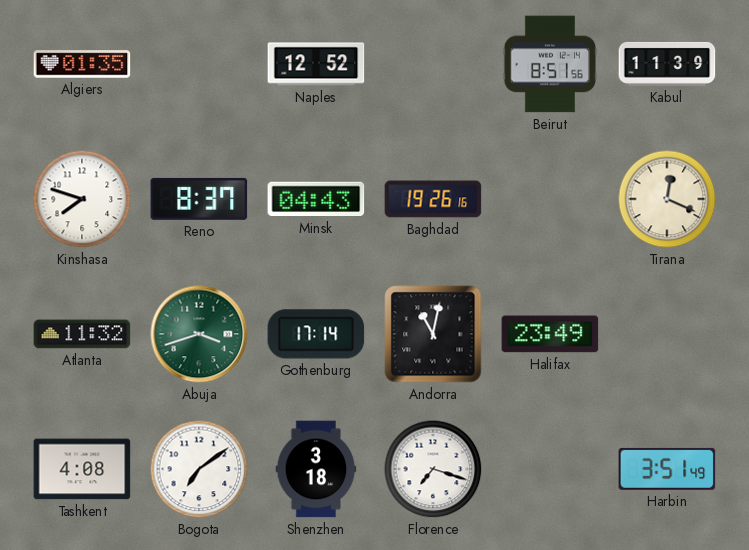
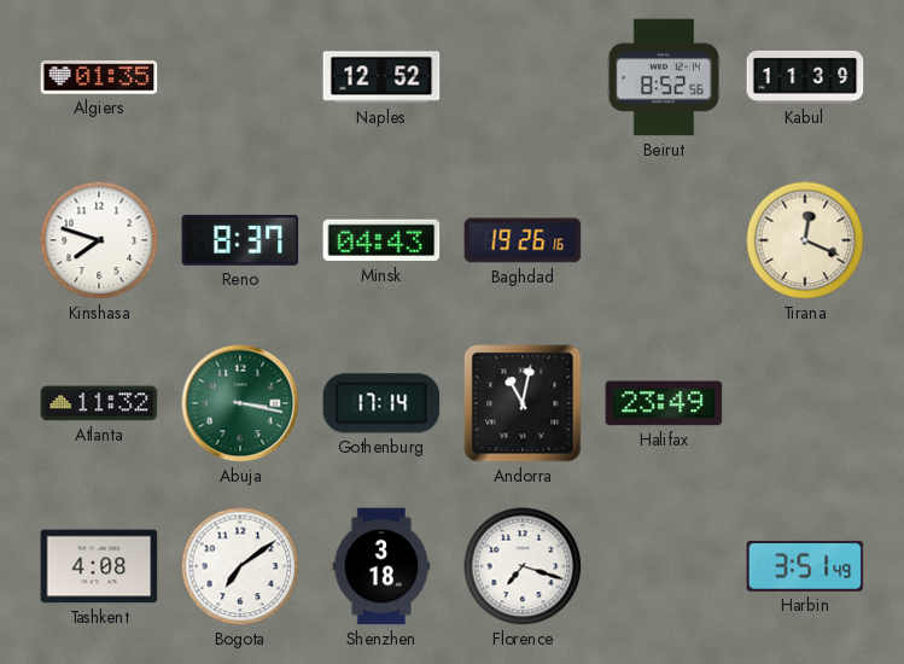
Beirut: 8:51 -> 8:52 (664, 77)
Abuja: 3:42 -> 3:17 (240, 403)
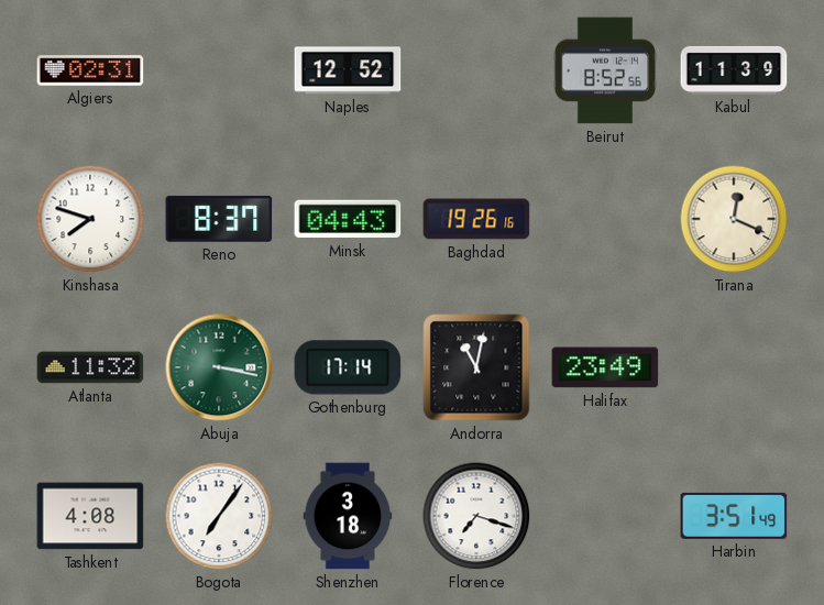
Algiers: 01:35 -> 02:31 (90, 70)
Bogota: 7:09 -> 7:06 (219, 516)
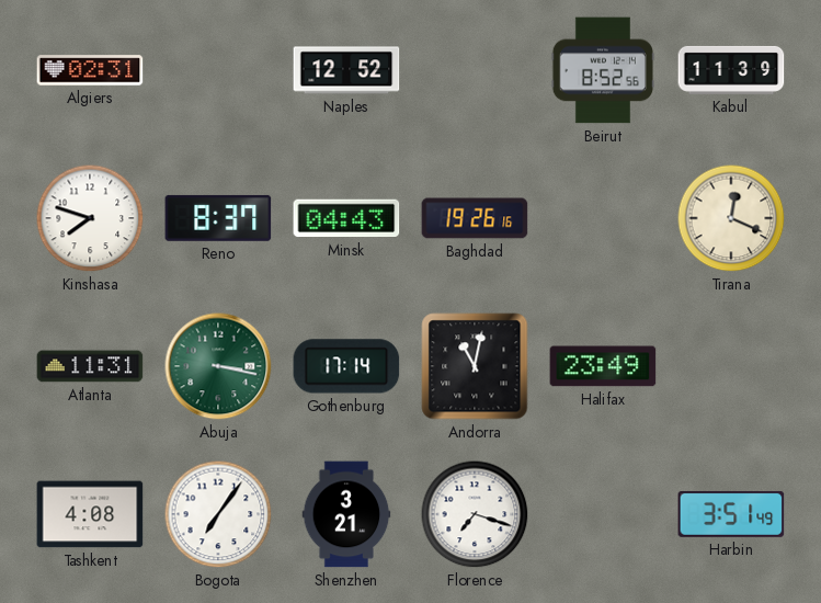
Atlanta: 11:32 -> 11:31 (90, 366)
Shenzhen: 3:18 -> 3:21 (346, 514)
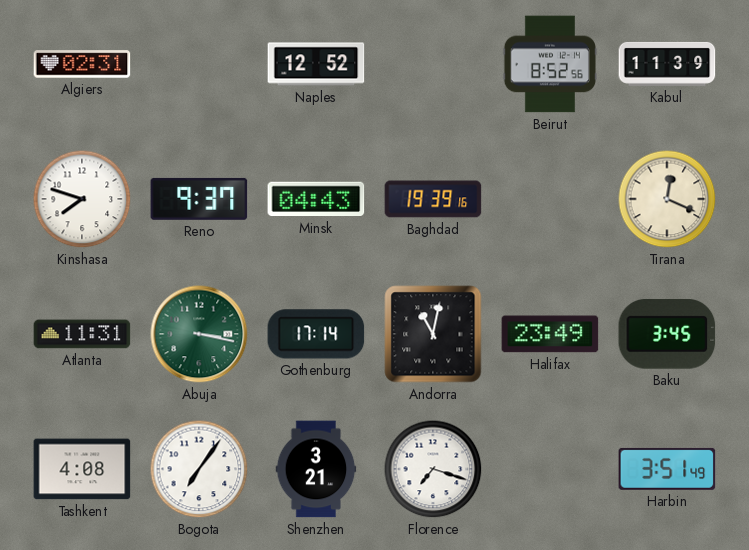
Reno: 8:37 -> 9:37 (199, 199)
Baghdad: 19:26 -> 19:39 (433, 199)
Baku: none -> 3:45 (667, 335)
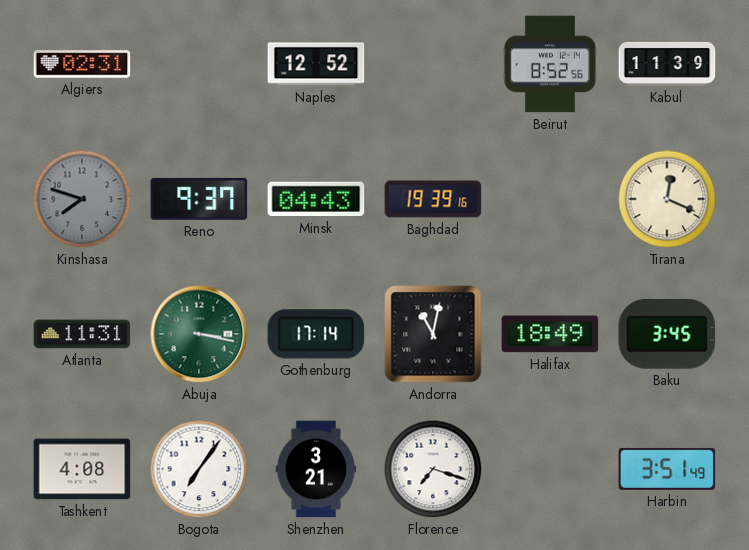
Kinshasa dial: white -> grey (82, 199)
Halifax: 23:49 -> 18:49 (550, 334)
